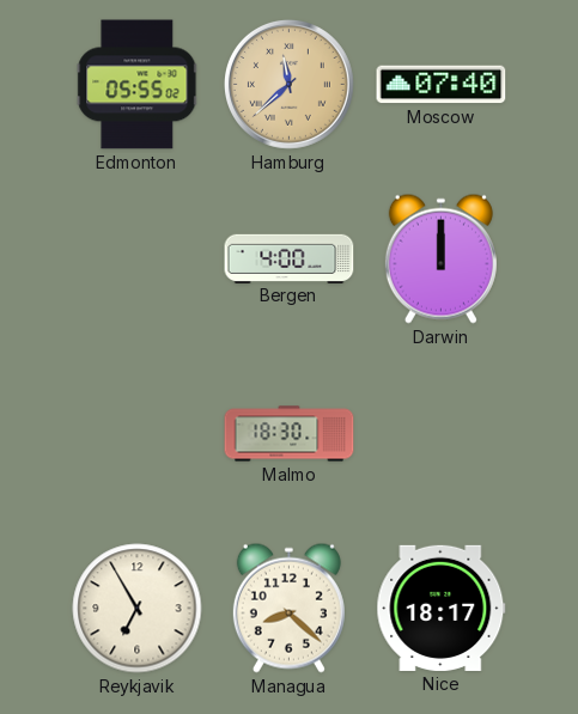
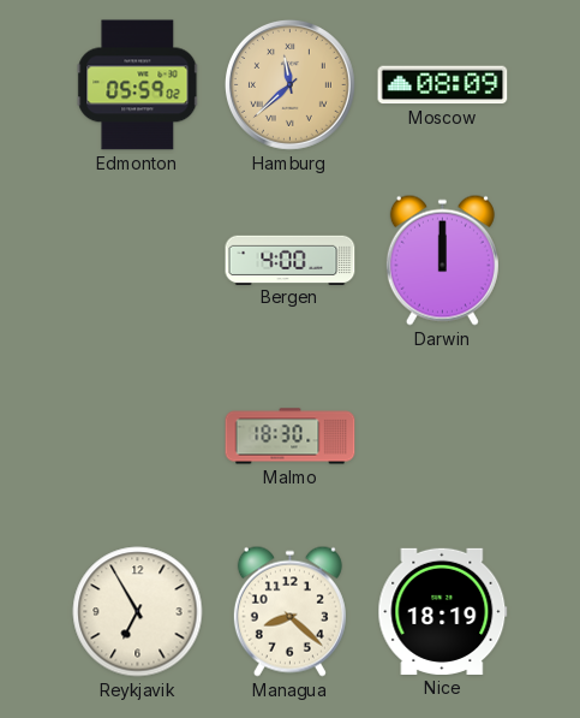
Edmonton: 05:55 -> 05:59 (138, 85)
Moscow: 07:40 -> 08:09 (443, 85)
Nice: 18:17 -> 18:19 (443, 611)
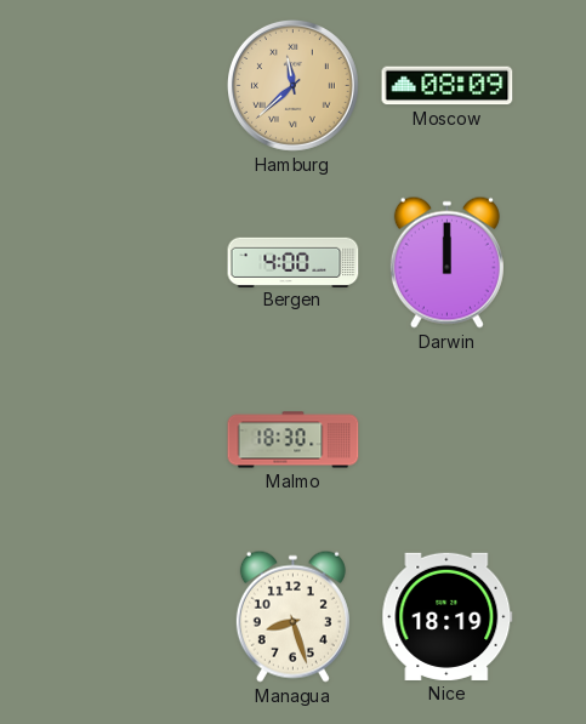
Edmonton: 05:59 -> none (138, 85)
Reykjavik: 6:55 -> none (138, 612)
Managua: 8:22 -> 8:27 (292, 616)
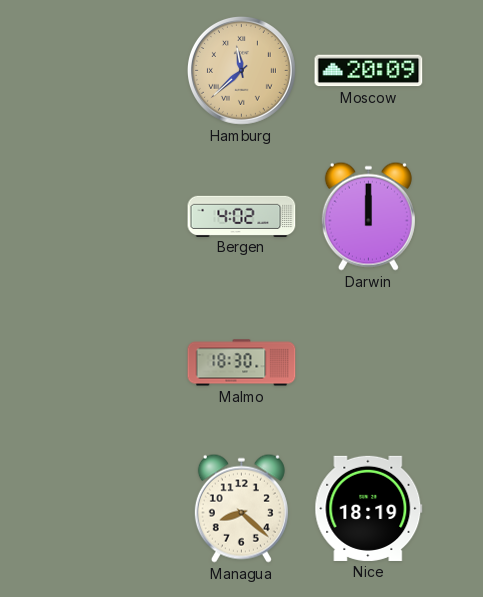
Moscow: 08:09 -> 20:09 (369, 71)
Bergen: 4:00 -> 4:02 (242, 216)
Managua: 8:27 -> 8:22 (241, 508)
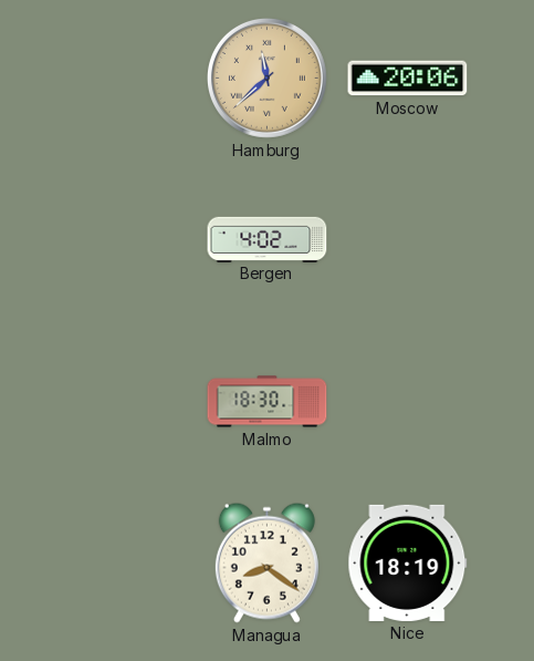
Moscow: 20:09 -> 20:06 (408, 79)
Darwin: 12:00 -> none (368, 216)
Managua: 8:22 -> 8:21 (266, 562)
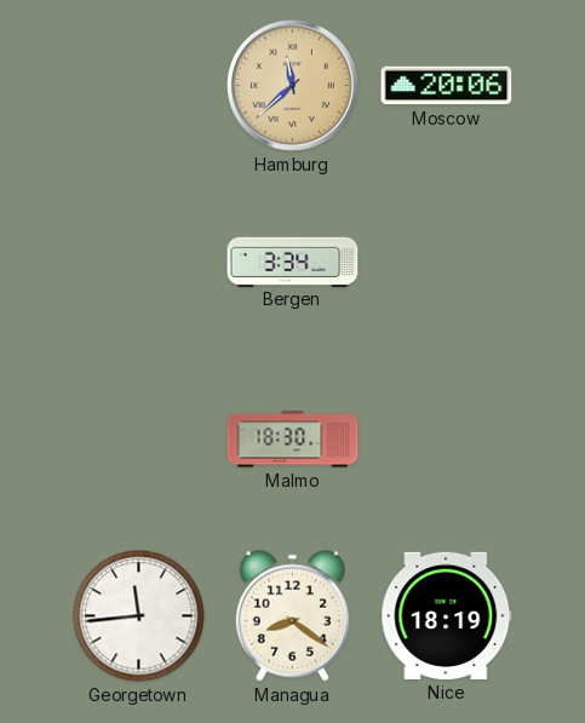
Bergen: 4:02 -> 3:34 (293, 262)
Georgetown: none -> 11:44 (139, 616)
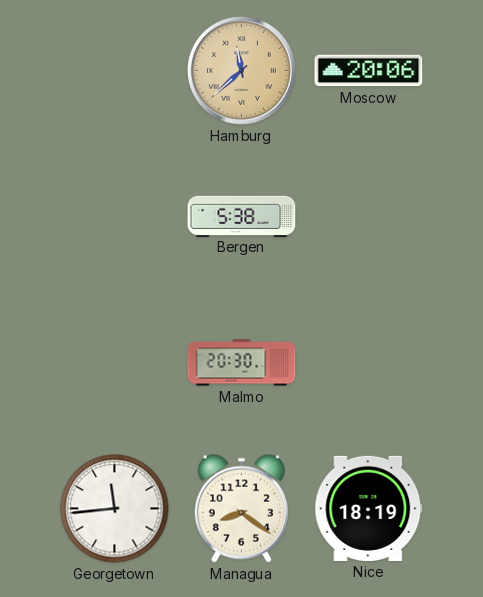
Bergen: 3:34 -> 5:38 (242, 216)
Malmo: 18:30 -> 20:30 (242, 363)
